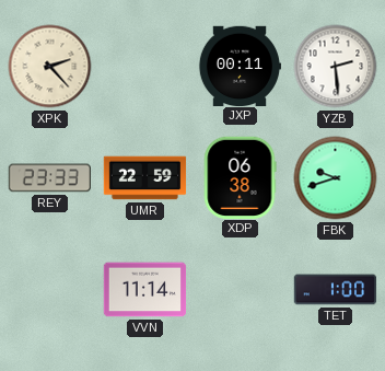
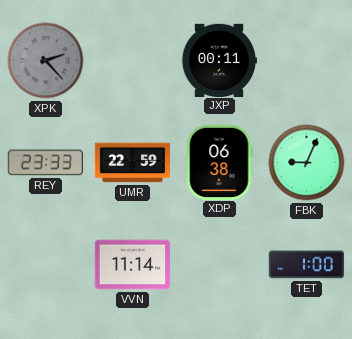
XPK dial: cream -> grey (46, 61)
YZB: 2:29 -> none (336, 67)
FBK: 9:42 -> 9:04 (307, 163)
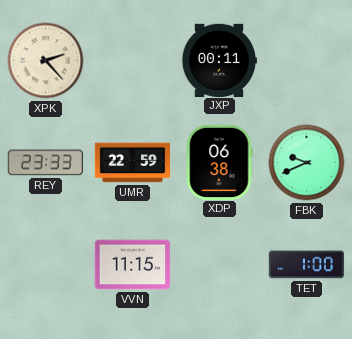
XPK dial: grey -> cream (46, 61)
FBK: 9:04 -> 9:41 (307, 163)
VVN: 11:14 -> 11:15 (133, 265)
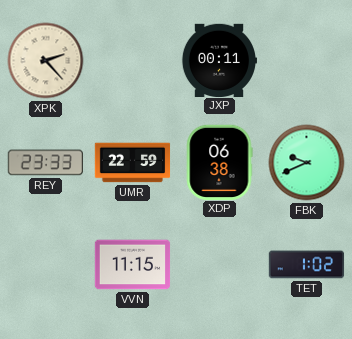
TET: 1:00 -> 1:02 (307, 265)
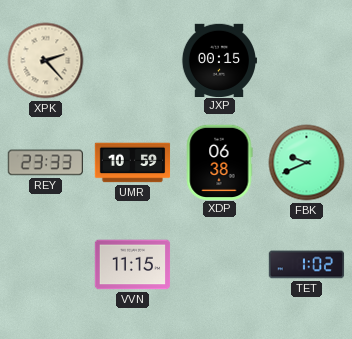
JXP: 00:11 -> 00:15 (218, 60)
UMR: 22:59 -> 10:59 (133, 163)
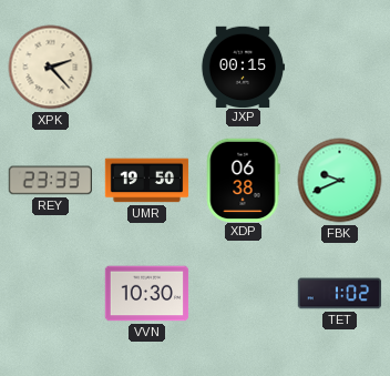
UMR: 10:59 -> 19:50 (147, 181)
VVN: 11:15 -> 10:30 (147, 294)
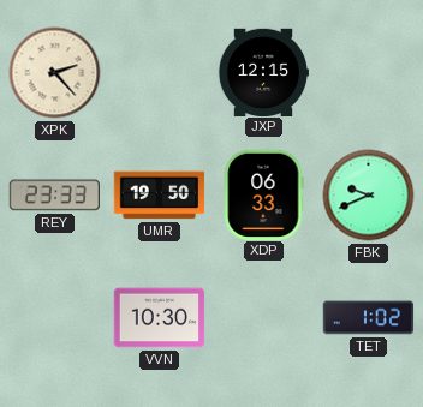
JXP: 00:15 -> 12:15 (262, 72)
XDP: 06:38 -> 06:33 (263, 194)
